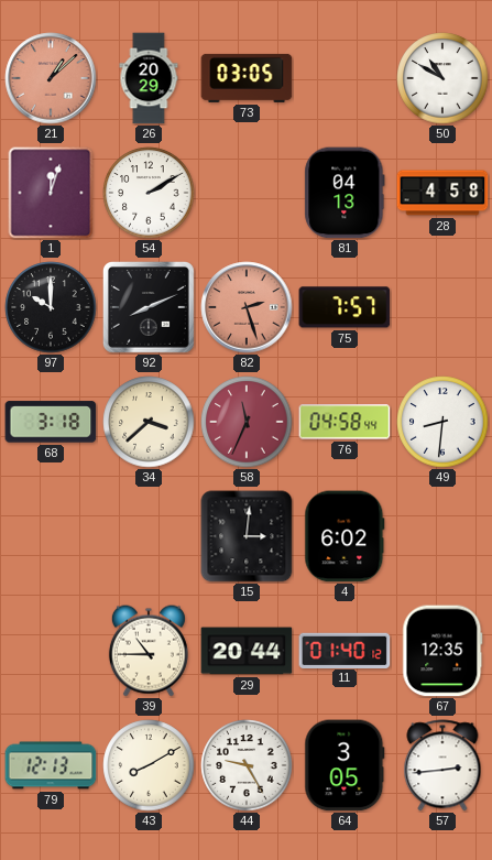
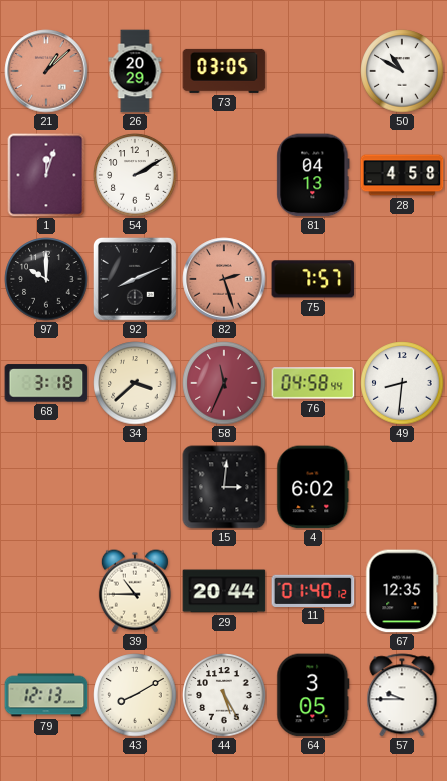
44: 9:25 -> 5:25 (224, 695)
57: 2:44 -> 9:45 (402, 695)
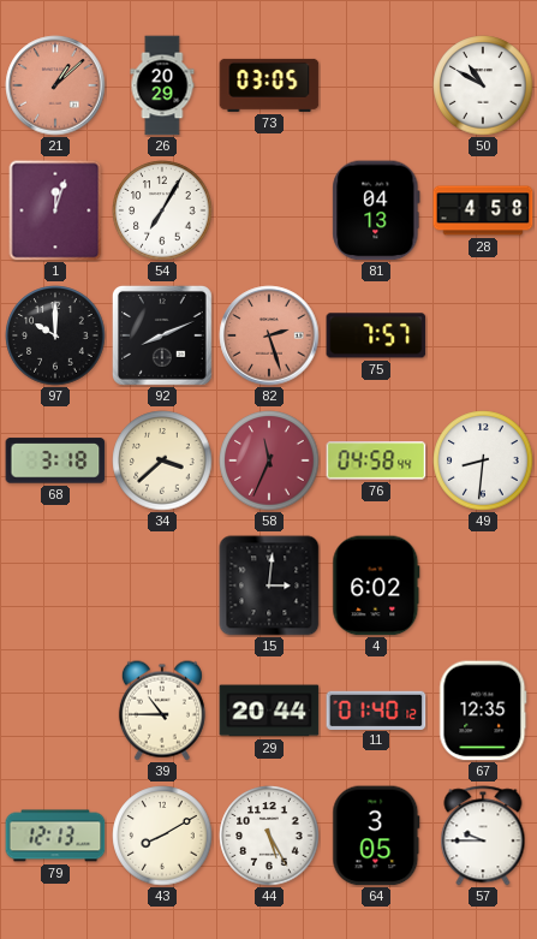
54: 2:10 -> 7:05 (162, 210)
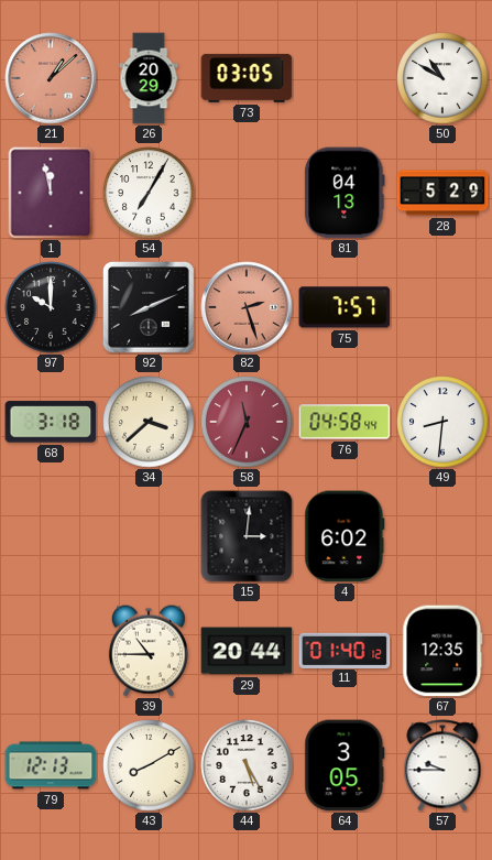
1: 12:03 -> 11:58 (51, 193)
28: 4:58 -> 5:29 (442, 193)
